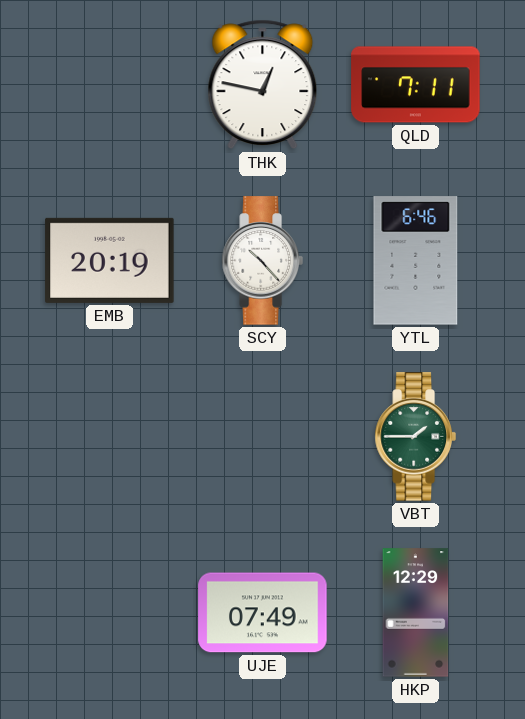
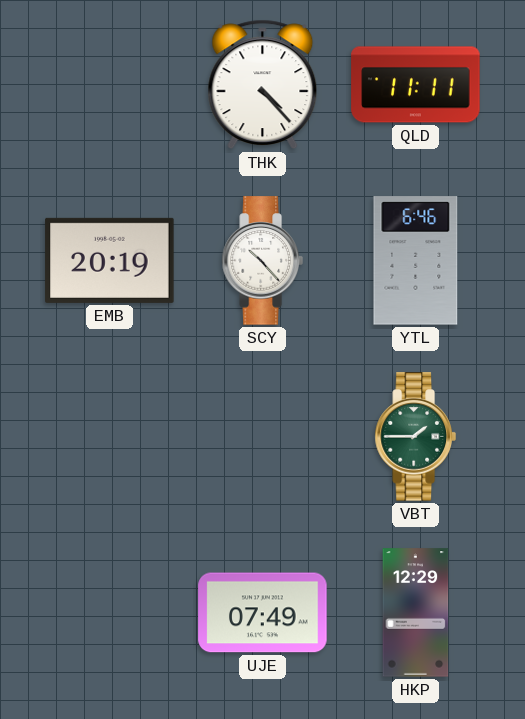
THK: 12:47 -> 4:23 (263, 85)
QLD: 7:11 -> 11:11 (416, 85)
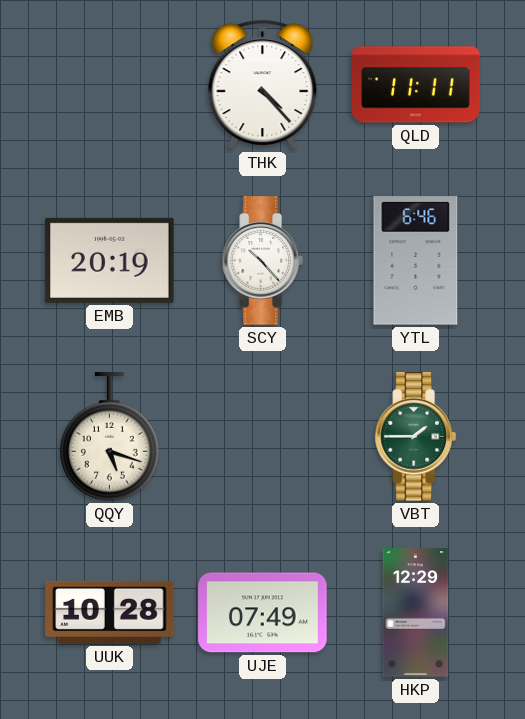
QQY: none -> 5:18 (110, 437)
UUK: none -> 10:28 (110, 612)
